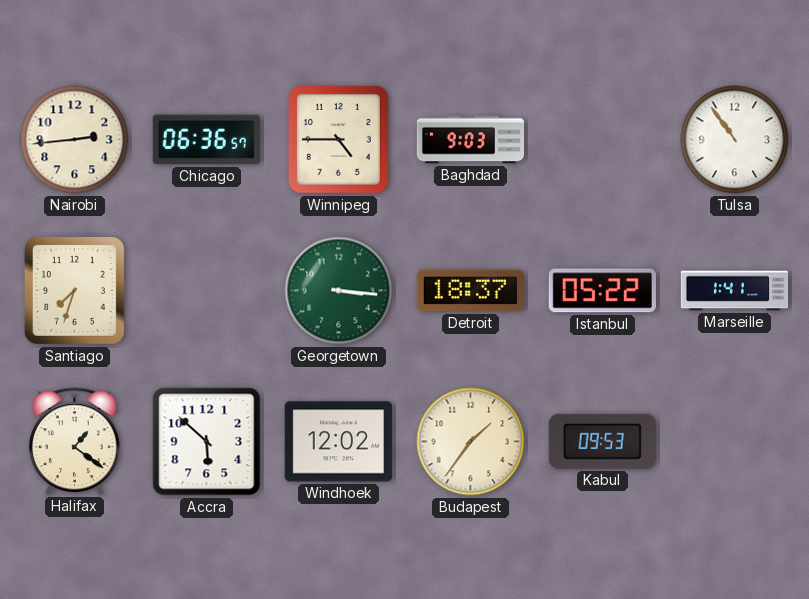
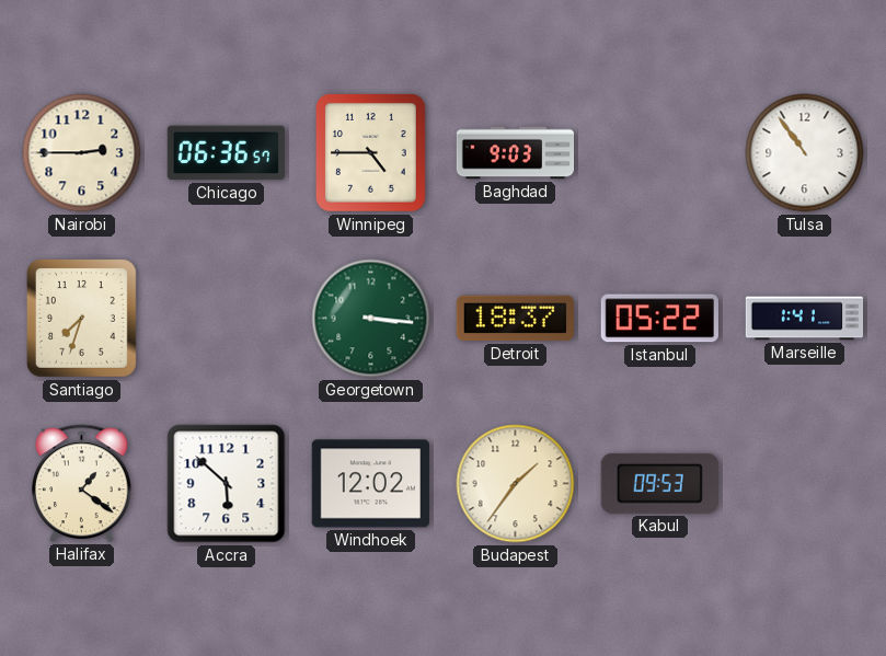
Nairobi: 2:44 -> 2:45 (82, 153)
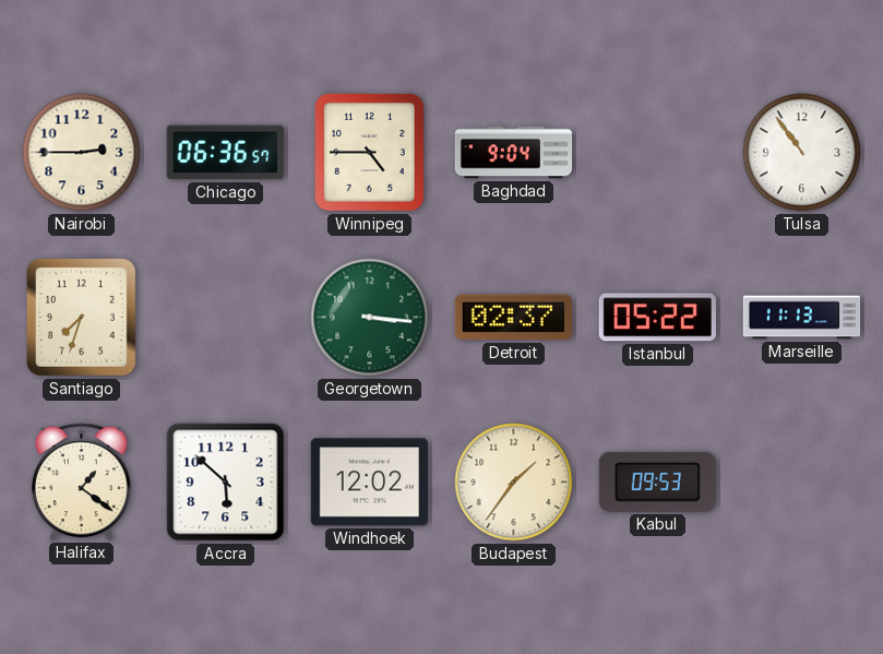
Baghdad: 9:03 -> 9:04 (514, 153)
Detroit: 18:37 -> 02:37 (513, 318)
Marseille: 1:41 -> 11:13 (802, 318)
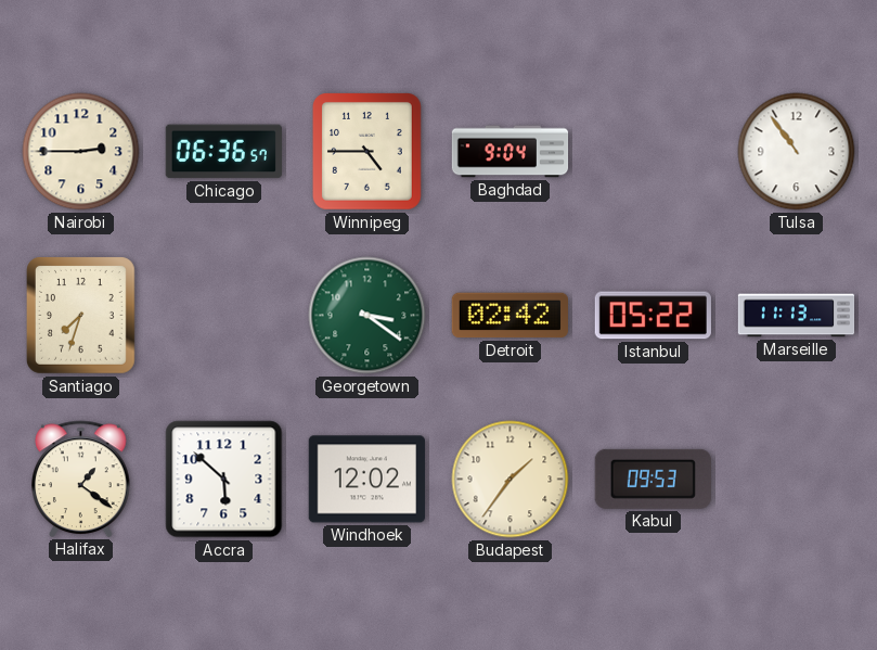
Georgetown: 3:16 -> 3:21 (367, 316)
Detroit: 02:37 -> 02:42 (510, 316)
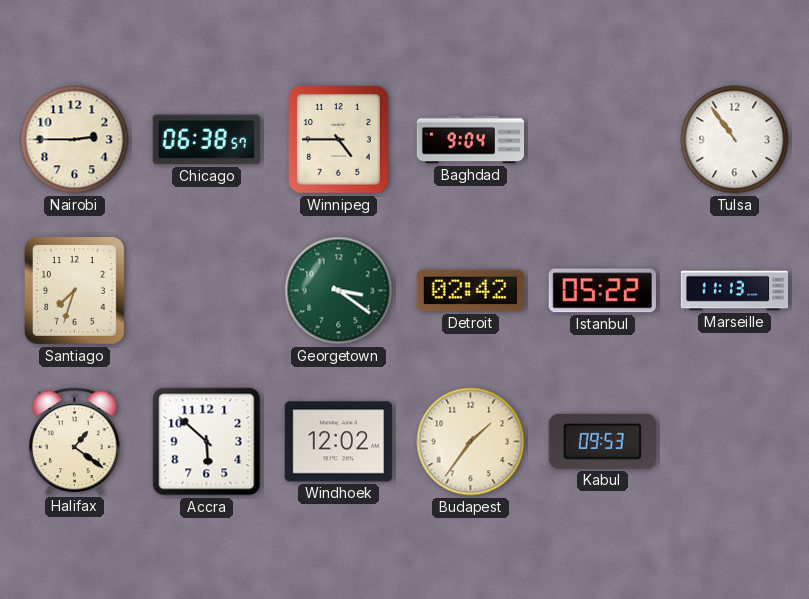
Chicago: 06:36 -> 06:38 (206, 140)
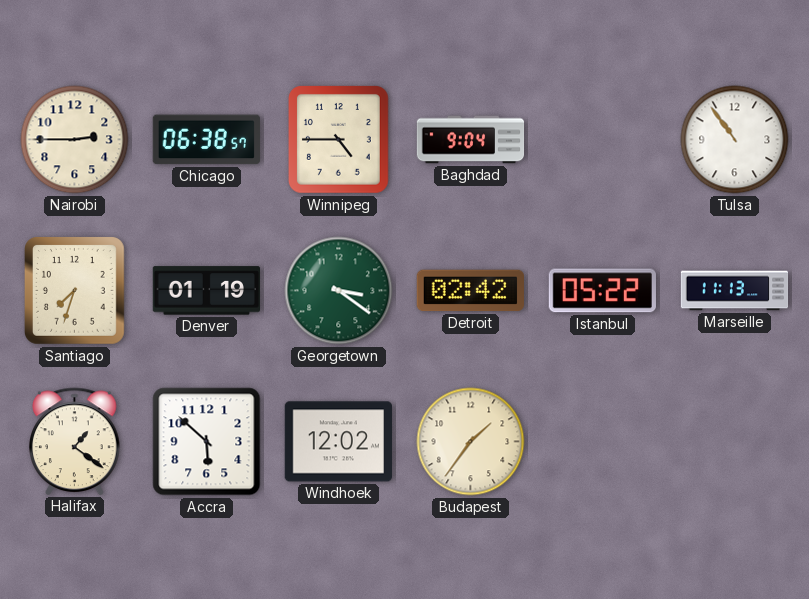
Denver: none -> 01:19 (206, 291)
Kabul: 09:53 -> none (602, 441)
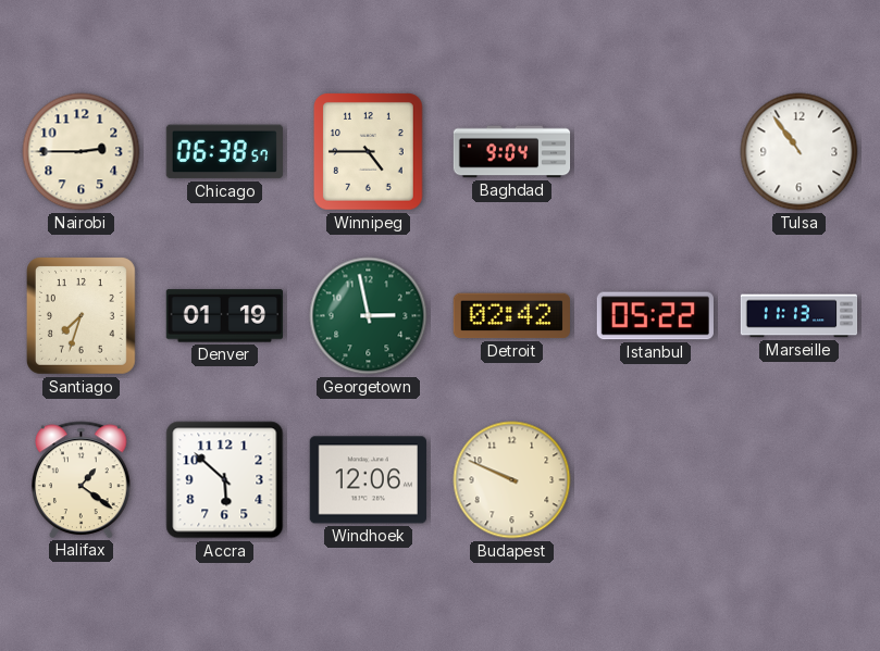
Georgetown: 3:21 -> 2:58 (369, 316)
Windhoek: 12:02 -> 12:06 (368, 480)
Budapest: 1:36 -> 9:49 (512, 480)
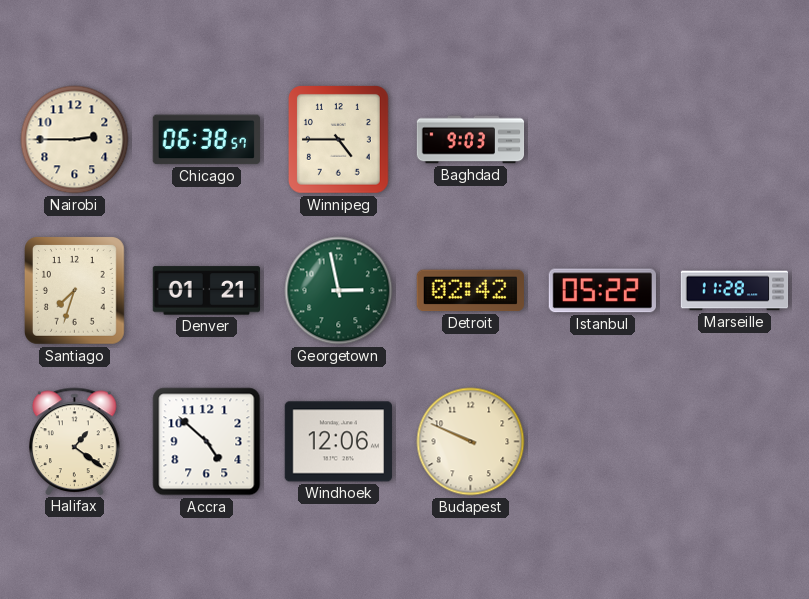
Baghdad: 9:04 -> 9:03 (471, 140)
Tulsa: 10:54 -> none (800, 152)
Denver: 01:19 -> 01:21 (206, 291)
Marseille: 11:13 -> 11:28 (735, 291)
Accra: 5:52 -> 4:52 (207, 442)
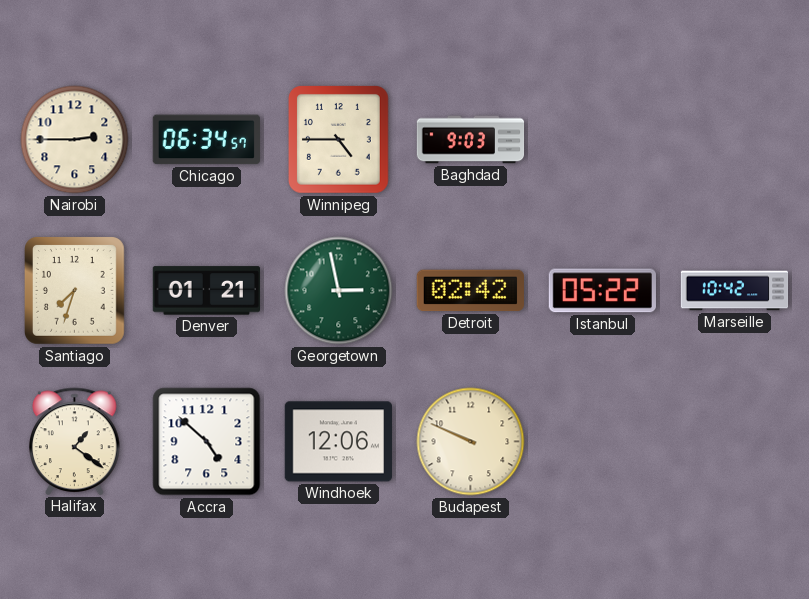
Chicago: 06:38 -> 06:34 (206, 140)
Marseille: 11:28 -> 10:42 (735, 291)
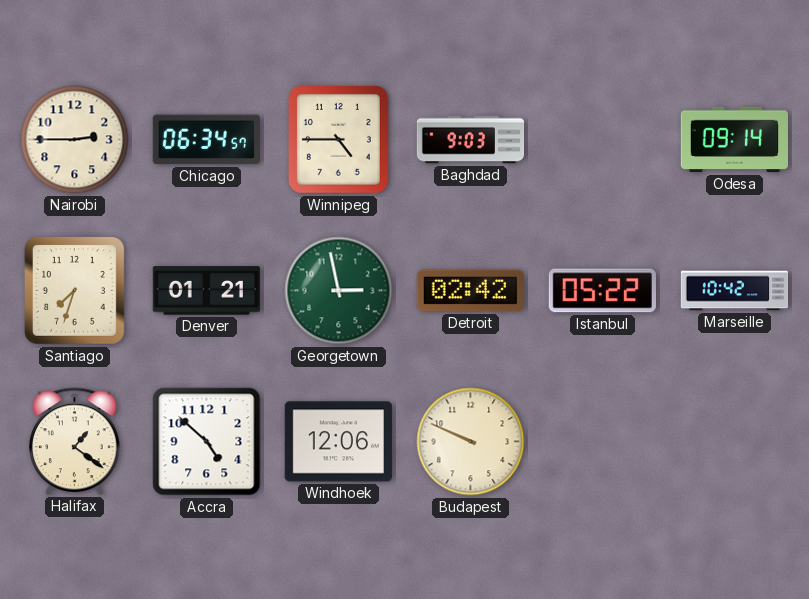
Odesa: none -> 09:14 (734, 140)
